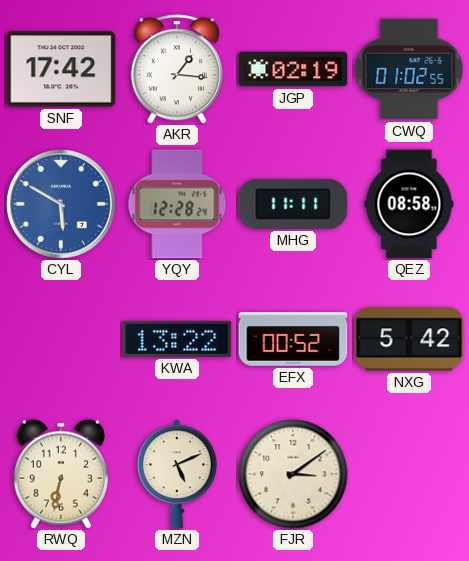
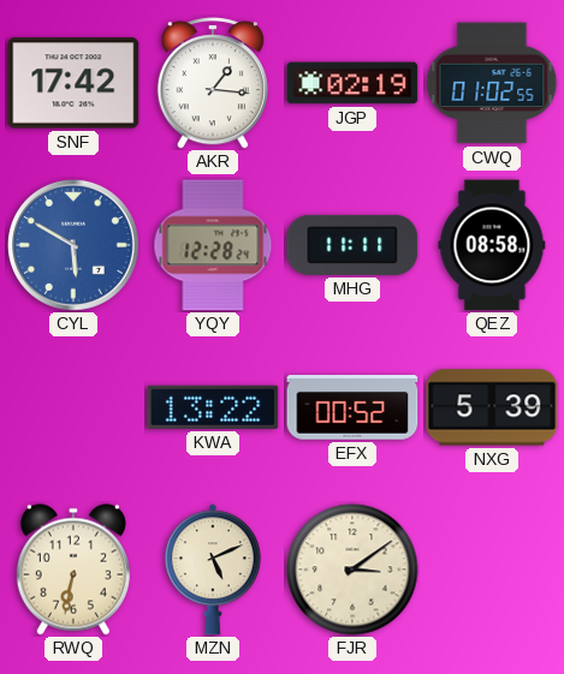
NXG: 5:42 -> 5:39 (492, 407)
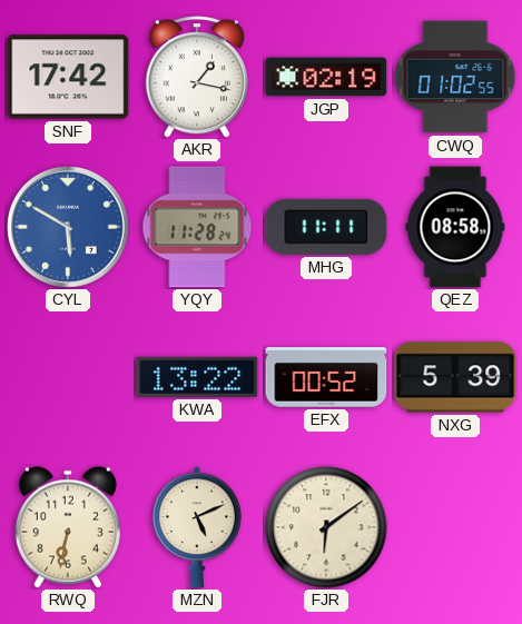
AKR: 1:16 -> 1:17 (197, 77)
YQY: 12:28 -> 11:28 (197, 227)
FJR: 3:09 -> 6:09 (326, 527)
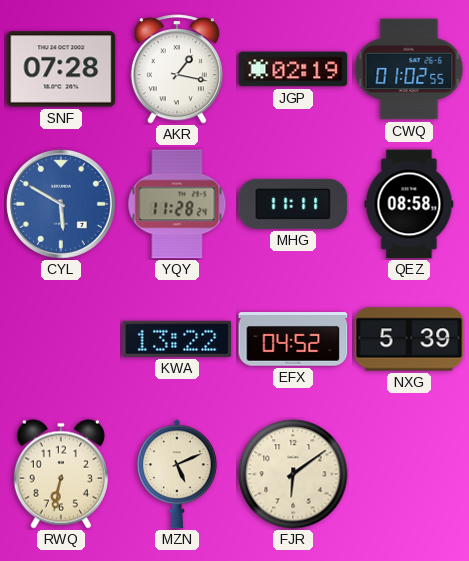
SNF: 17:42 -> 07:28 (61, 69)
EFX: 00:52 -> 04:52 (293, 339)
